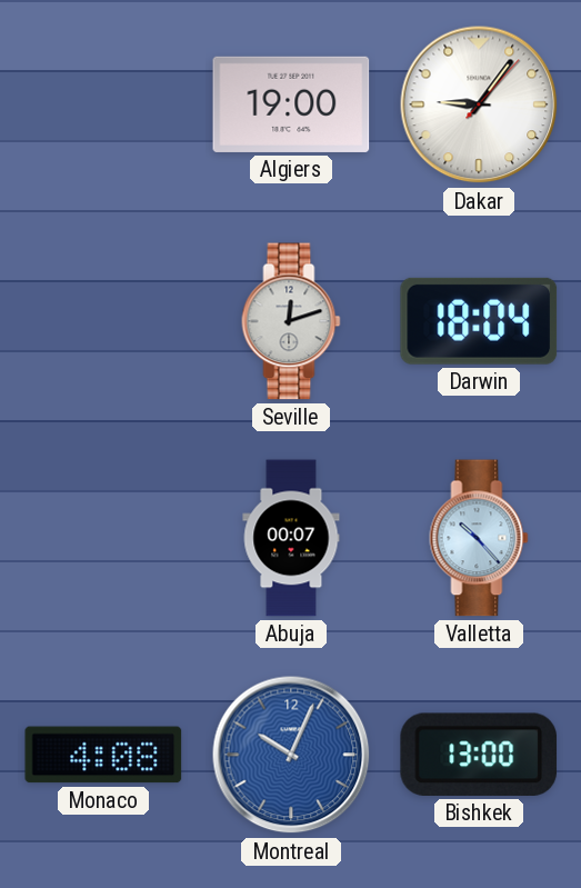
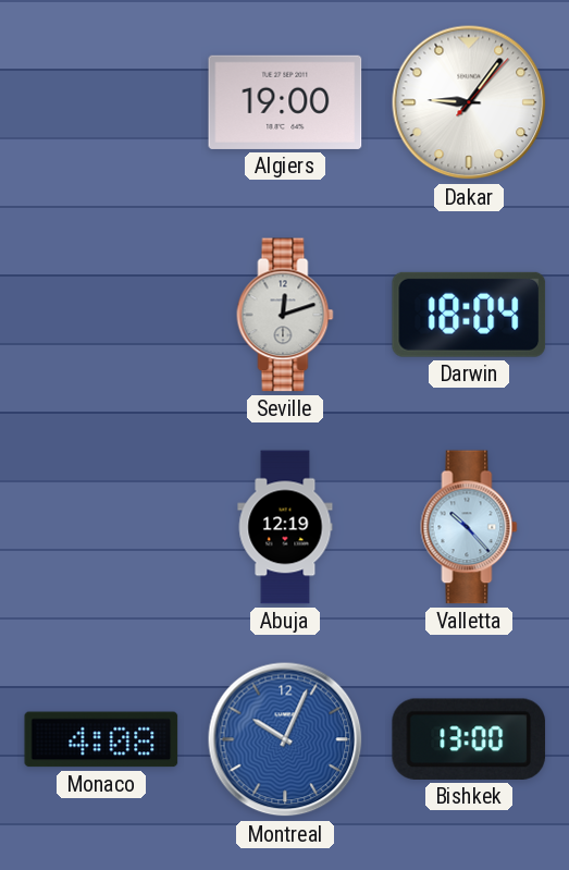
Abuja: 00:07 -> 12:19 (285, 527)
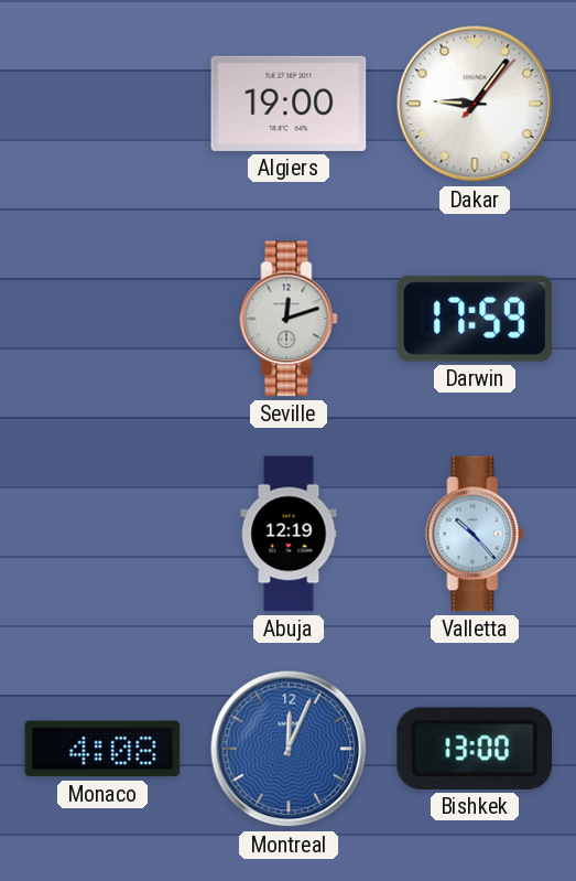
Darwin: 18:04 -> 17:59 (475, 319)
Montreal: 10:04 -> 12:04 (289, 749)
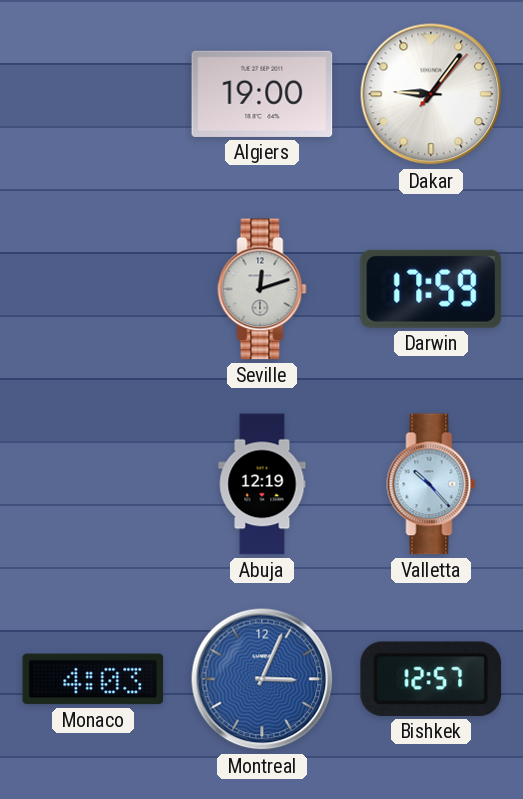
Monaco: 4:08 -> 4:03 (93, 679)
Montreal: 12:04 -> 3:04 (262, 679)
Bishkek: 13:00 -> 12:57 (431, 679)
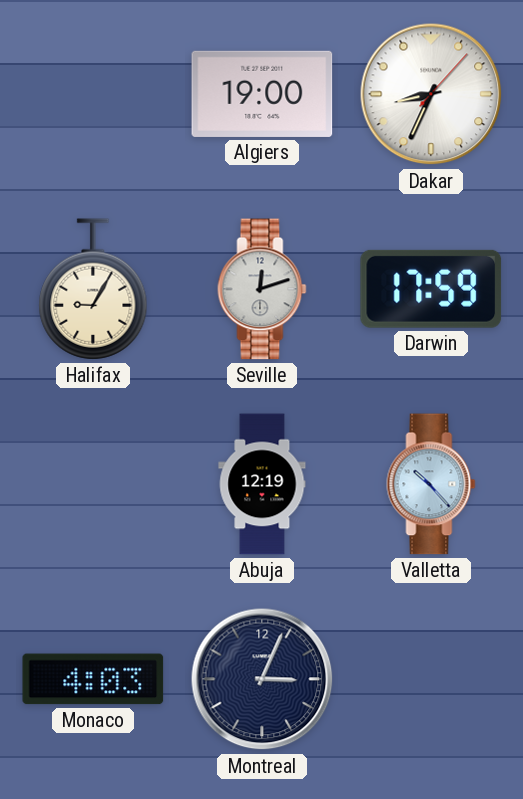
Dakar: 9:06 -> 8:34 (431, 94)
Halifax: none -> 9:05 (93, 289)
Montreal dial: blue -> navy (262, 679)
Bishkek: 12:57 -> none (431, 679)
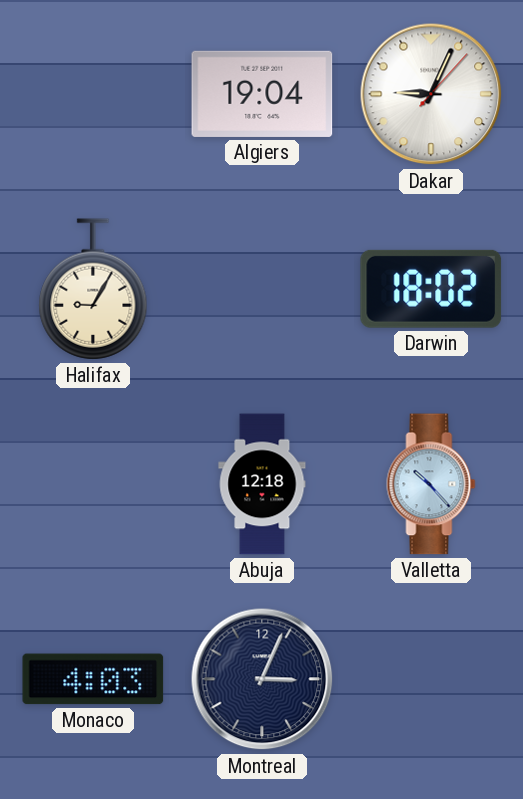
Algiers: 19:00 -> 19:04 (262, 94)
Dakar: 8:34 -> 9:04 (431, 94)
Seville: 12:12 -> none (262, 289)
Darwin: 17:59 -> 18:02 (431, 289)
Abuja: 12:19 -> 12:18 (262, 484)
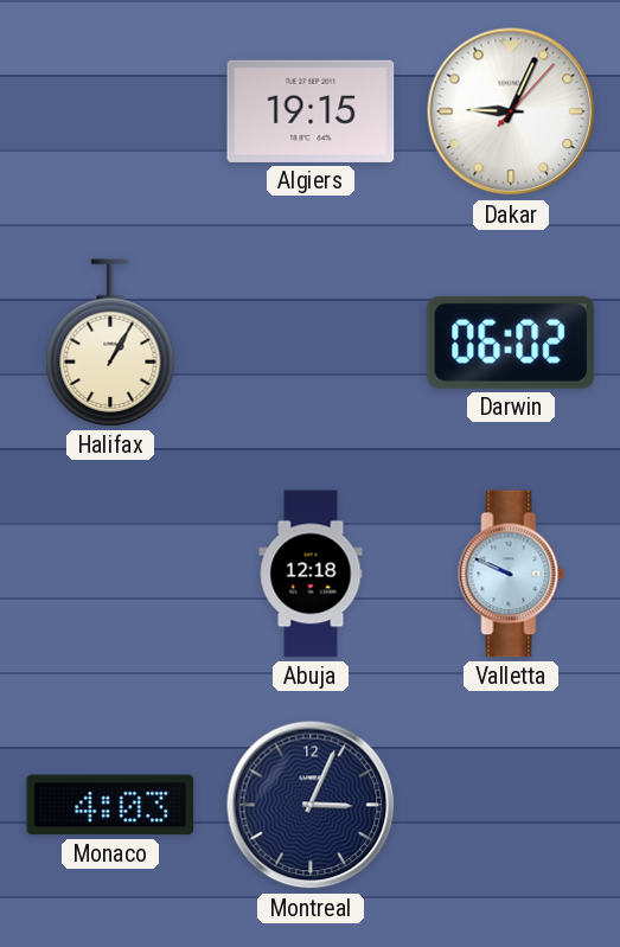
Algiers: 19:04 -> 19:15 (311, 111)
Halifax: 9:05 -> 1:05 (110, 343)
Darwin: 18:02 -> 06:02 (511, 343)
Valletta: 10:23 -> 9:49 (511, 574)
